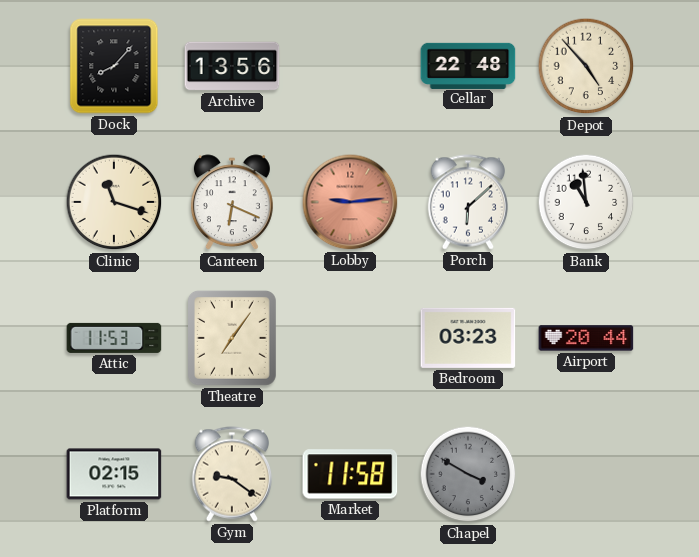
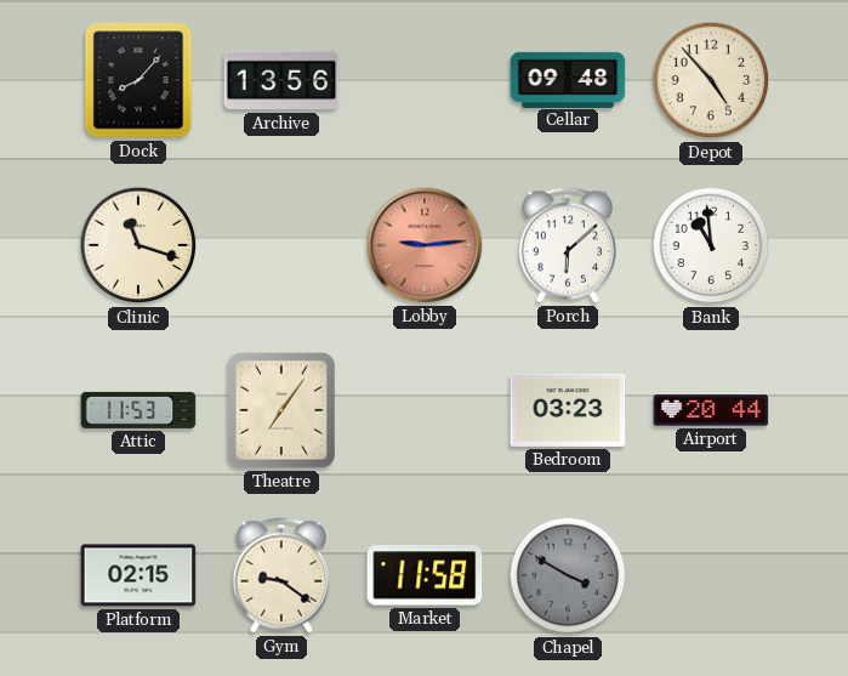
Cellar: 22:48 -> 09:48 (568, 79)
Canteen: 6:19 -> none (232, 203)
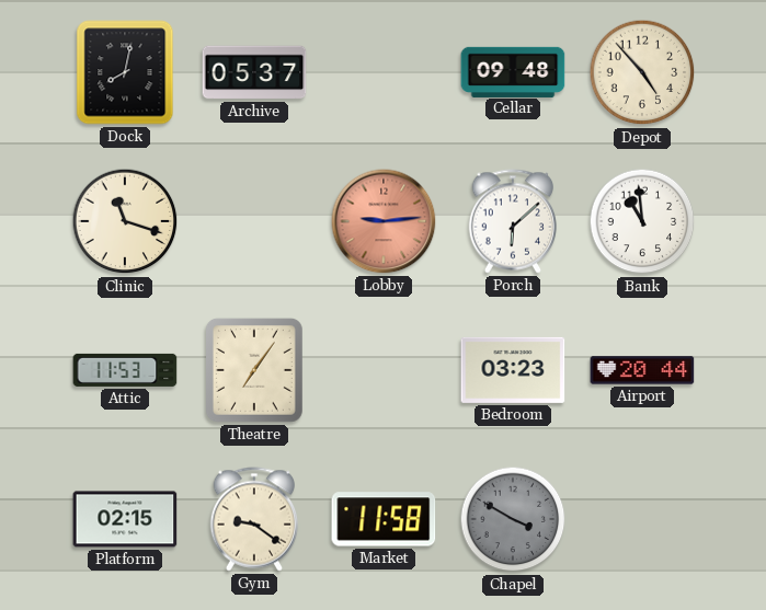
Dock: 8:07 -> 8:02 (125, 72)
Archive: 13:56 -> 05:37 (254, 72)
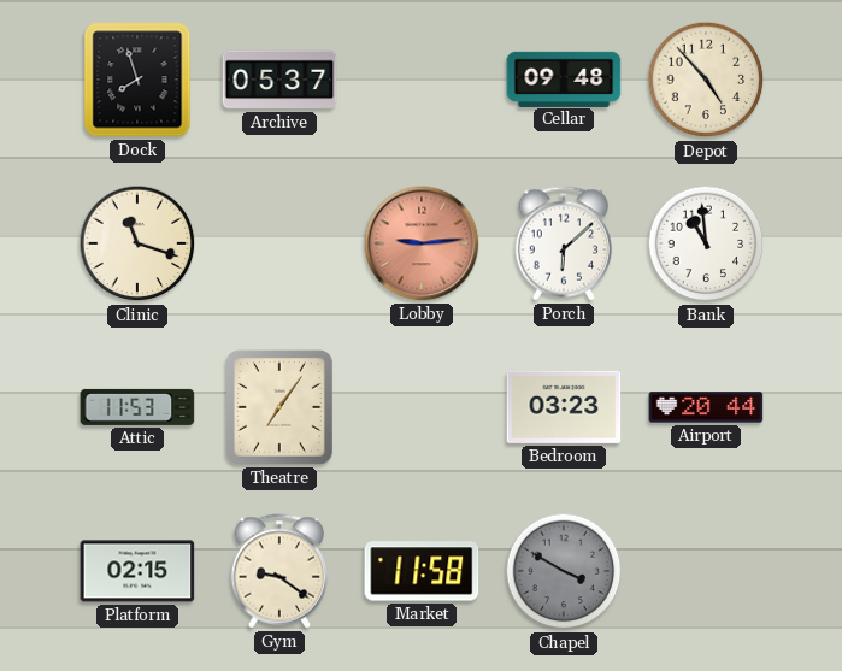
Dock: 8:02 -> 7:57 (137, 80)
